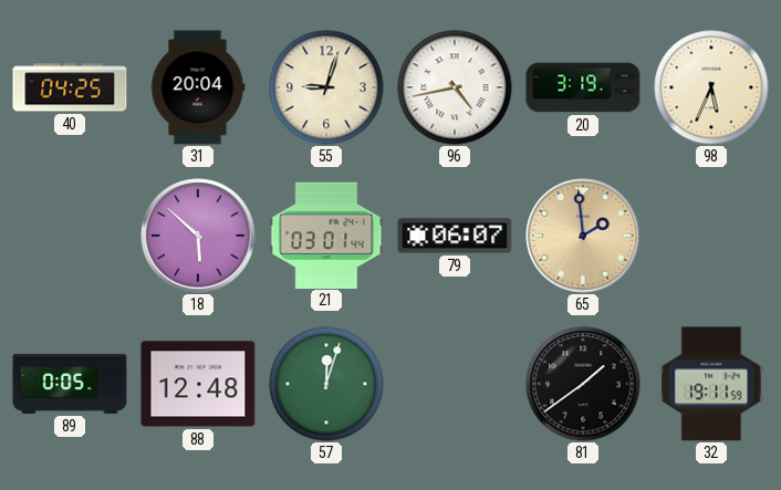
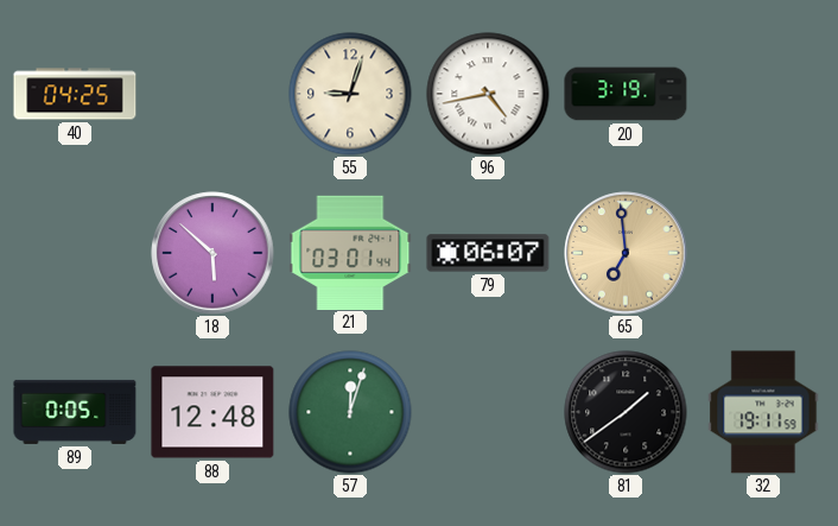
31: 20:04 -> none (198, 87)
98: 5:34 -> none (711, 87)
65: 1:59 -> 6:59 (626, 253)
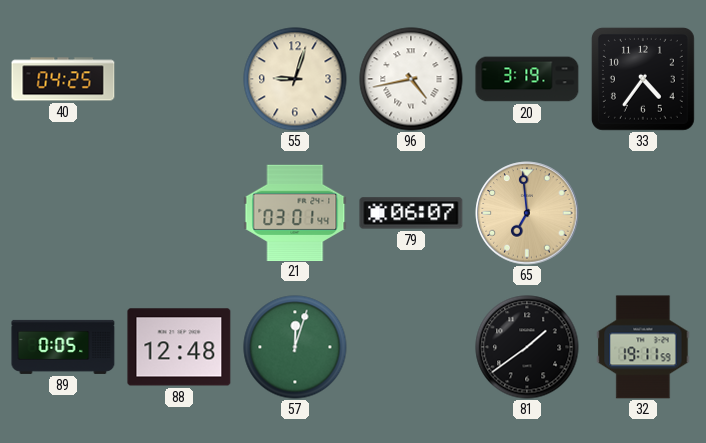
33: none -> 4:36 (643, 79)
18: 5:52 -> none (212, 253)
